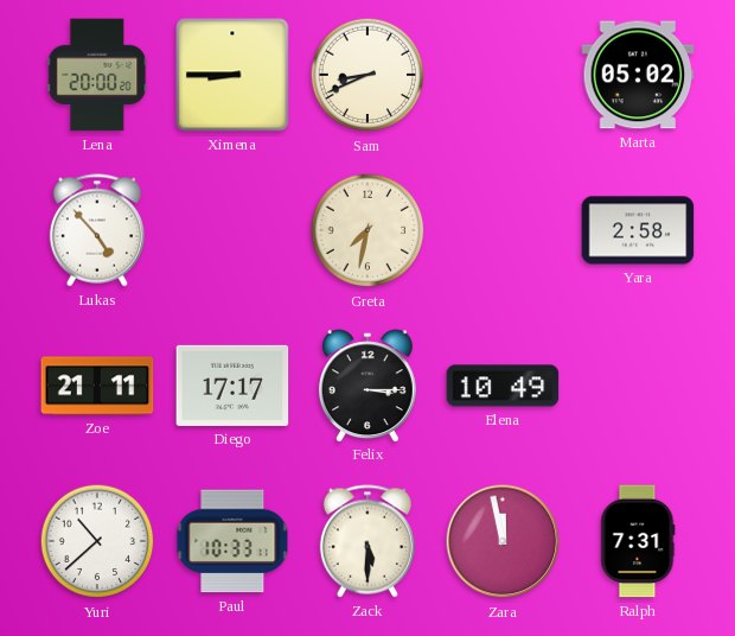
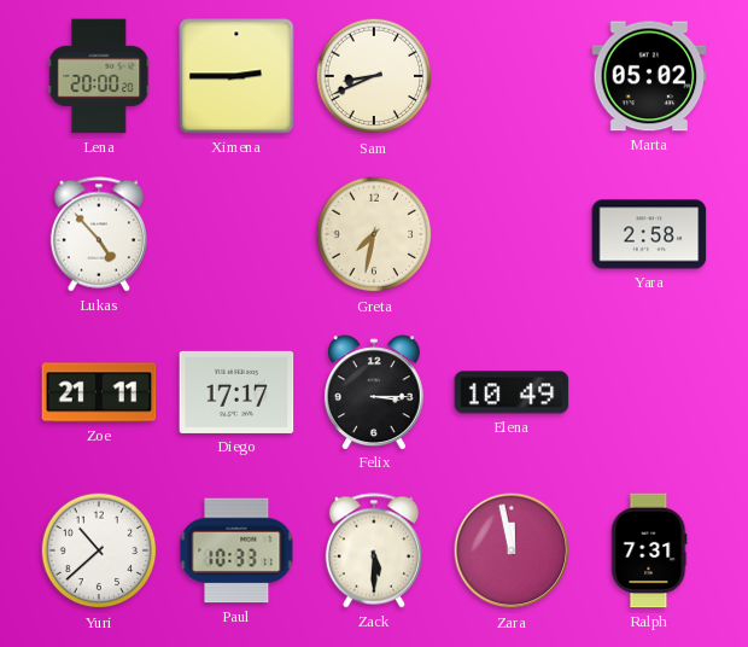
Ximena: 8:45 -> 2:45 (236, 76)
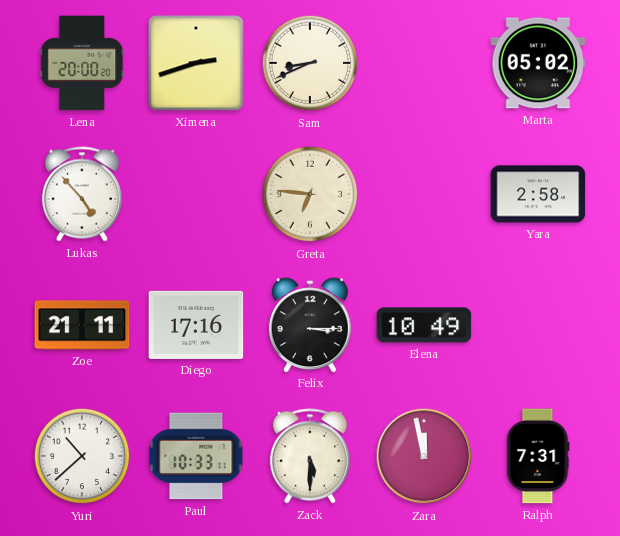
Ximena: 2:45 -> 2:42 (196, 63)
Greta: 7:32 -> 6:46 (310, 194)
Diego: 17:17 -> 17:16 (196, 325)
